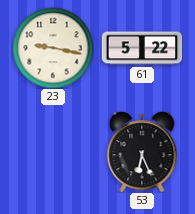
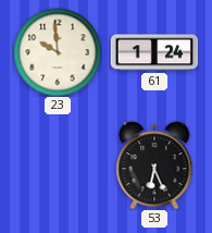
23: 9:17 -> 9:59 (58, 52)
61: 5:22 -> 1:24 (154, 52)
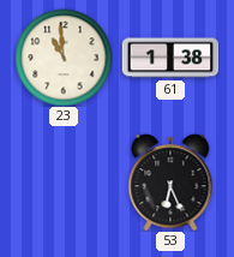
23: 9:59 -> 10:59 (64, 58)
61: 1:24 -> 1:38 (170, 58)
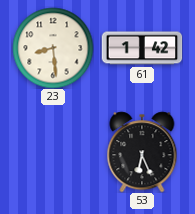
23: 10:59 -> 8:29 (53, 48)
61: 1:38 -> 1:42 (142, 48)
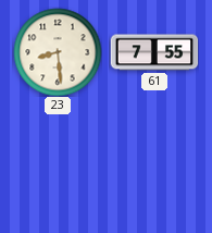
61: 1:42 -> 7:55 (154, 52)
53: 6:26 -> none (142, 152)
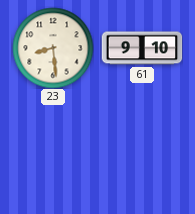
61: 7:55 -> 9:10 (142, 48)
